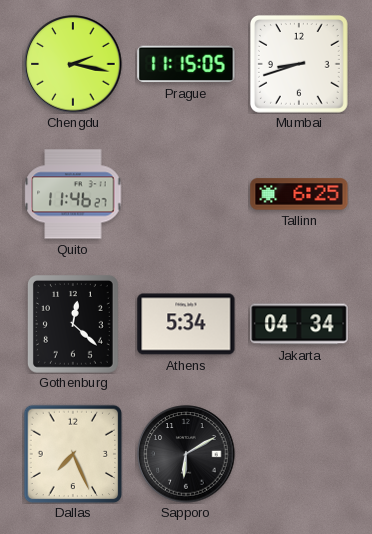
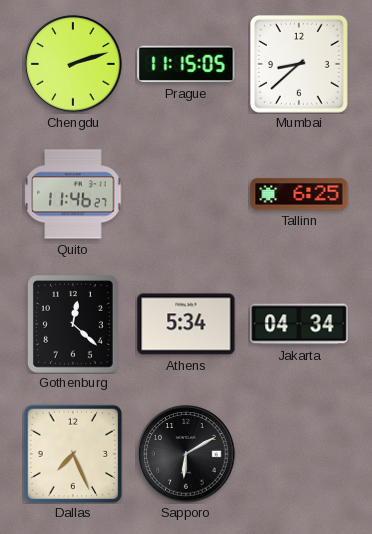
Chengdu: 2:17 -> 2:12 (73, 64)
Mumbai: 8:42 -> 8:38 (299, 64)
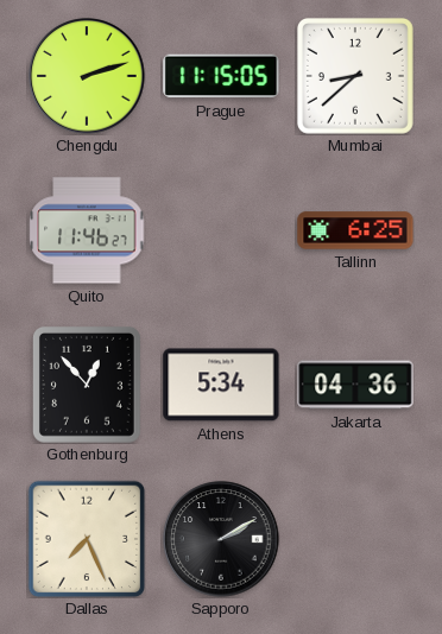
Gothenburg: 12:22 -> 12:53 (87, 385)
Jakarta: 04:34 -> 04:36 (355, 385)
Sapporo: 6:10 -> 2:10 (221, 539)
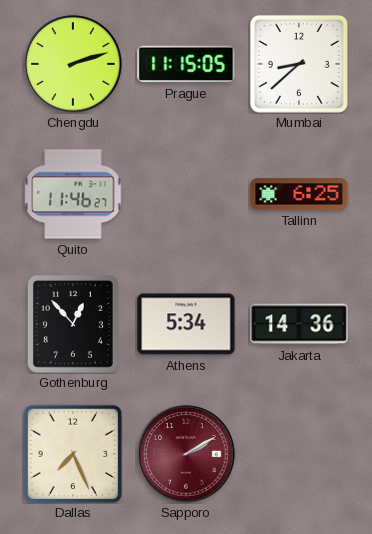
Jakarta: 04:36 -> 14:36 (299, 324)
Sapporo dial: black -> burgundy (186, 454)
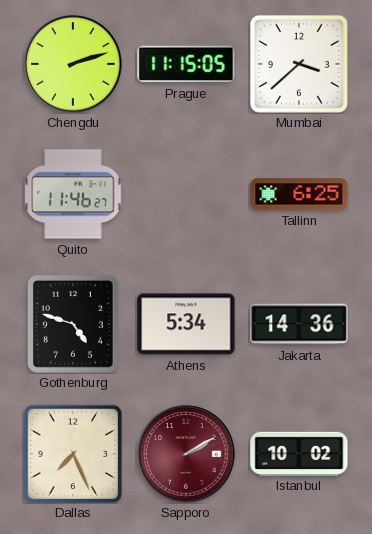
Mumbai: 8:38 -> 3:38 (299, 64)
Gothenburg: 12:53 -> 4:48 (73, 324)
Istanbul: none -> 10:02 (299, 453)
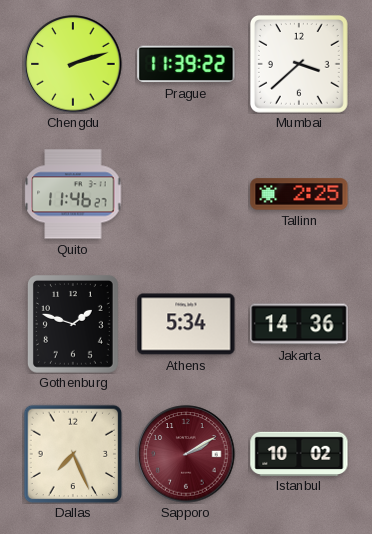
Prague: 11:15 -> 11:39 (186, 64)
Tallinn: 6:25 -> 2:25 (299, 194)
Gothenburg: 4:48 -> 1:48 (73, 324)
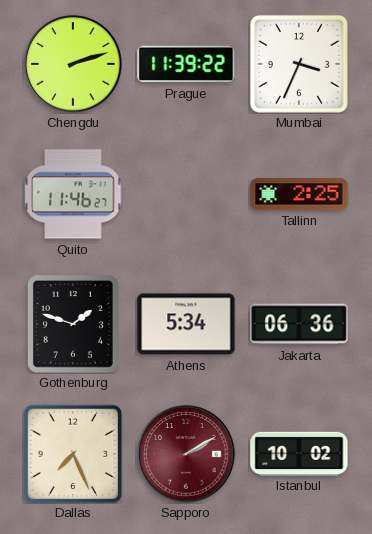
Mumbai: 3:38 -> 3:34 (299, 64)
Jakarta: 14:36 -> 06:36 (299, 324)
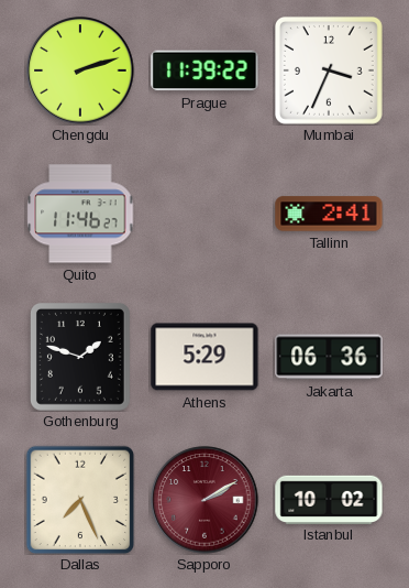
Tallinn: 2:25 -> 2:41 (329, 214)
Athens: 5:34 -> 5:29 (204, 357)
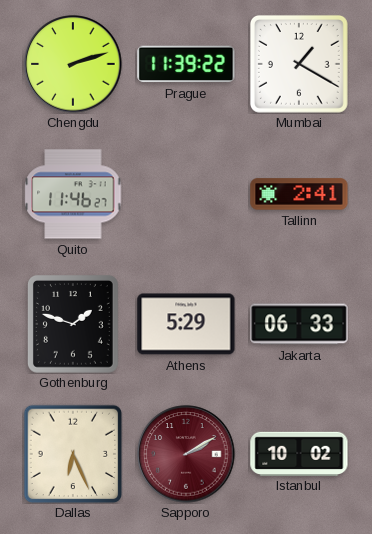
Mumbai: 3:34 -> 1:20 (299, 64)
Jakarta: 06:36 -> 06:33 (299, 324)
Dallas: 7:26 -> 6:26 (73, 454)
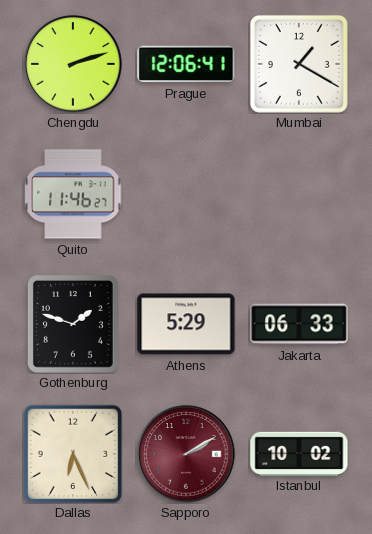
Prague: 11:39 -> 12:06 (186, 64)
Tallinn: 2:41 -> none (299, 194)
